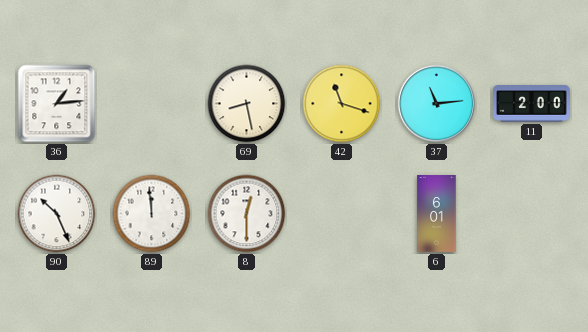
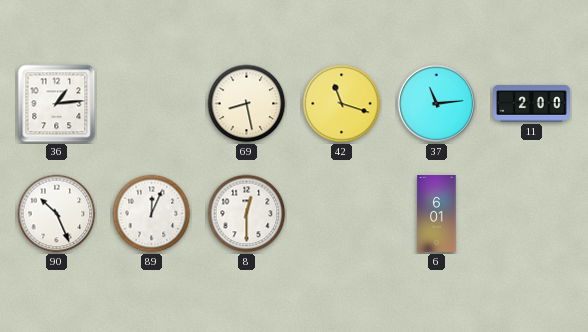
89: 11:59 -> 12:04 (152, 214)
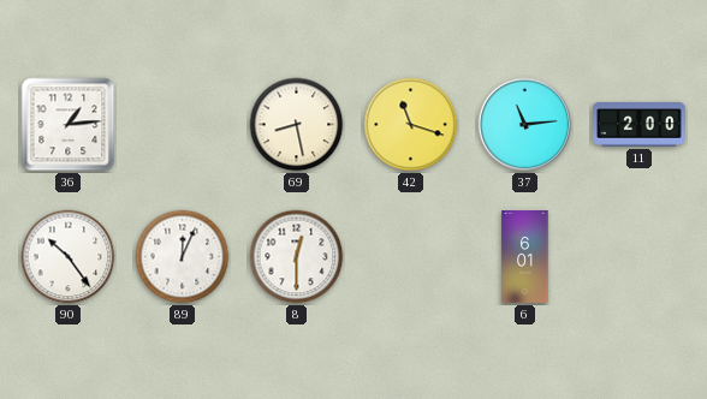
90: 10:26 -> 10:24 (69, 257)
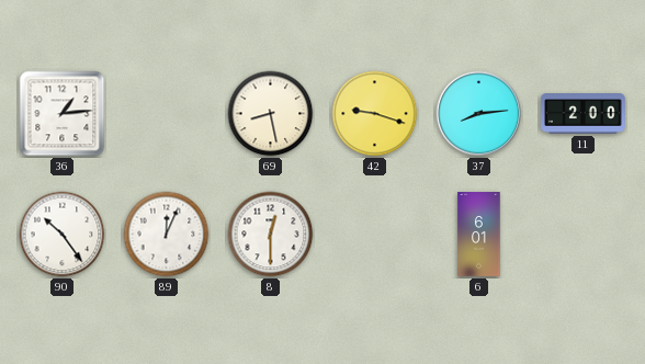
42: 11:18 -> 9:18 (375, 114)
37: 11:14 -> 8:14 (479, 114)
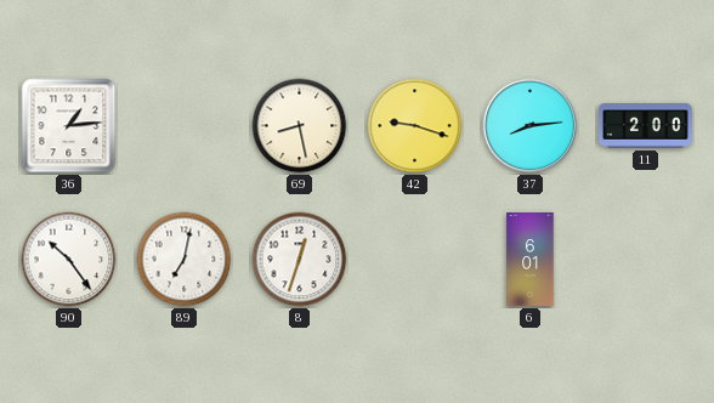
89: 12:04 -> 7:02 (185, 260)
8: 12:30 -> 12:33 (300, 260)
